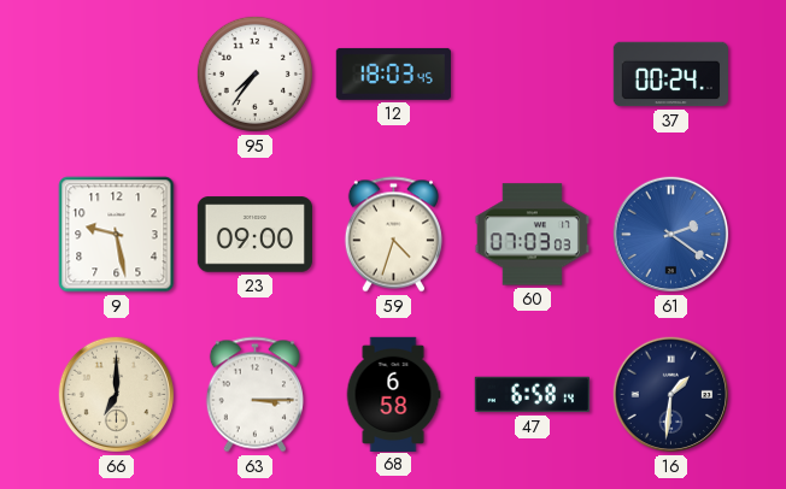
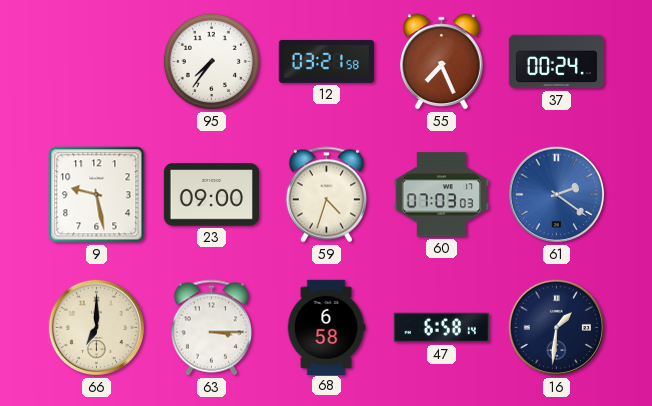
12: 18:03 -> 03:21 (326, 61)
55: none -> 7:26 (442, 62)
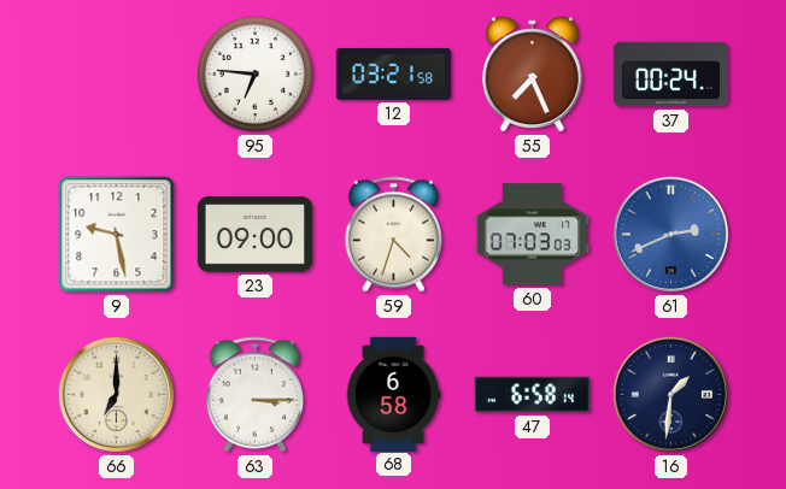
95: 7:36 -> 6:46 (254, 73)
61: 2:21 -> 2:41 (671, 235)
